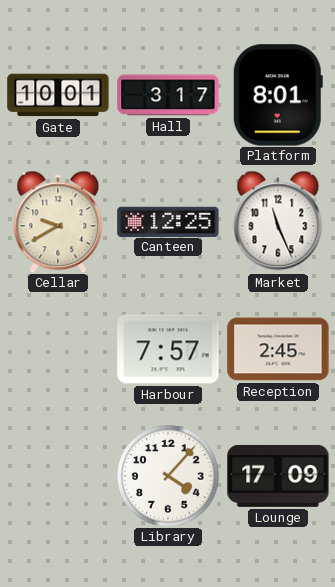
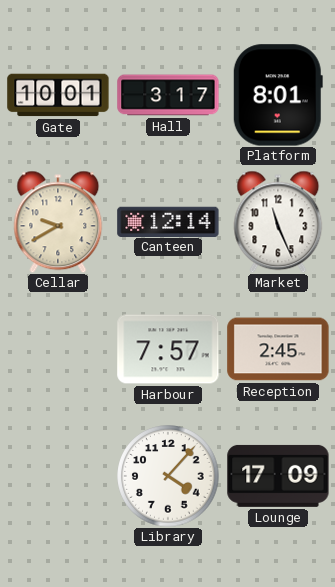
Canteen: 12:25 -> 12:14 (168, 221)
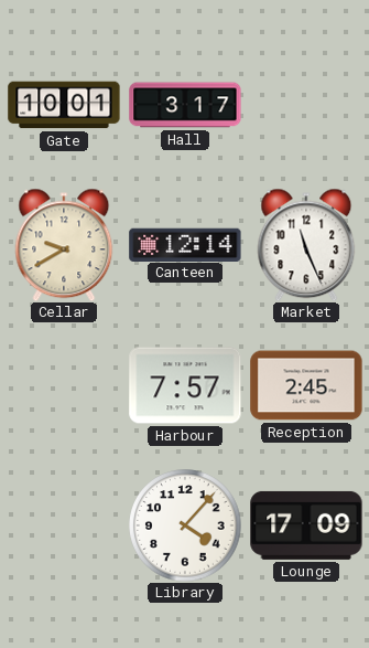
Platform: 8:01 -> none (278, 95)
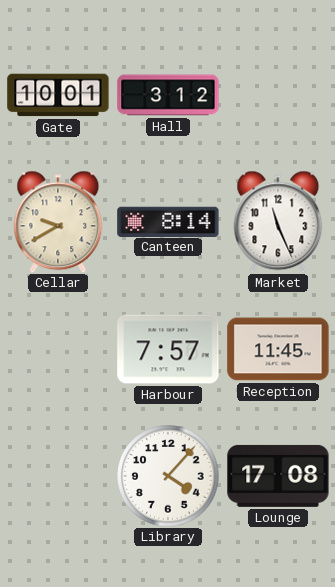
Hall: 3:17 -> 3:12 (168, 95)
Canteen: 12:14 -> 8:14 (168, 221)
Reception: 2:45 -> 11:45 (278, 349)
Lounge: 17:09 -> 17:08 (278, 476)
